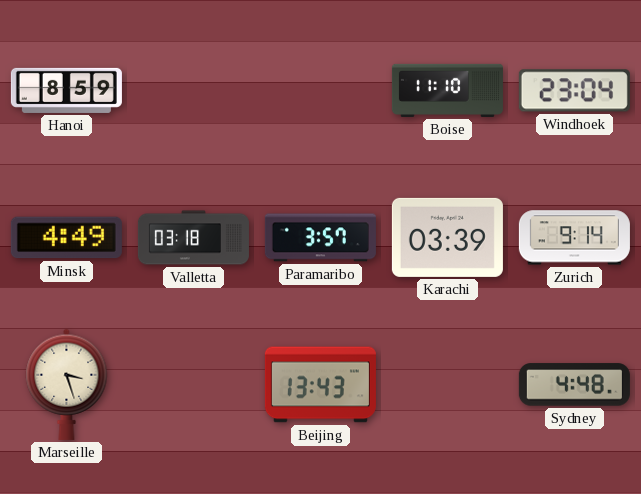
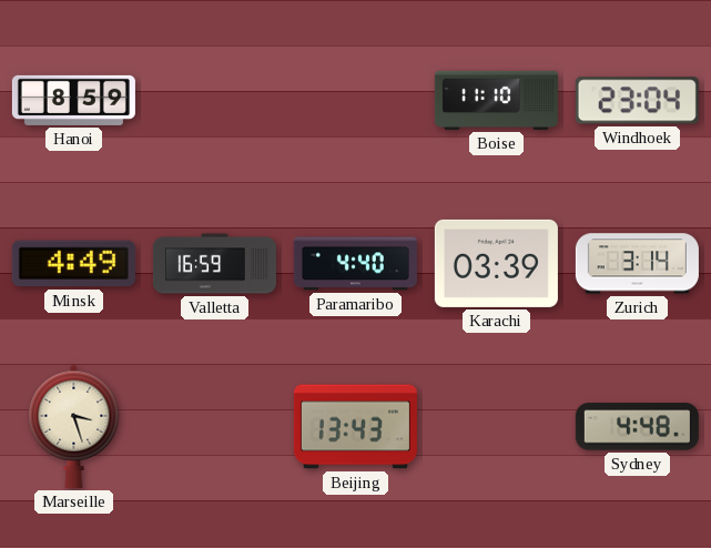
Valletta: 03:18 -> 16:59 (214, 264)
Paramaribo: 3:57 -> 4:40 (355, 264)
Zurich: 9:14 -> 3:14 (637, 264)
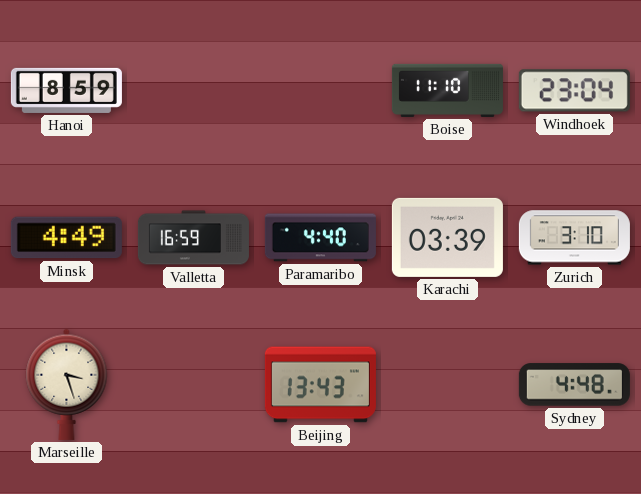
Zurich: 3:14 -> 3:10 (574, 238)
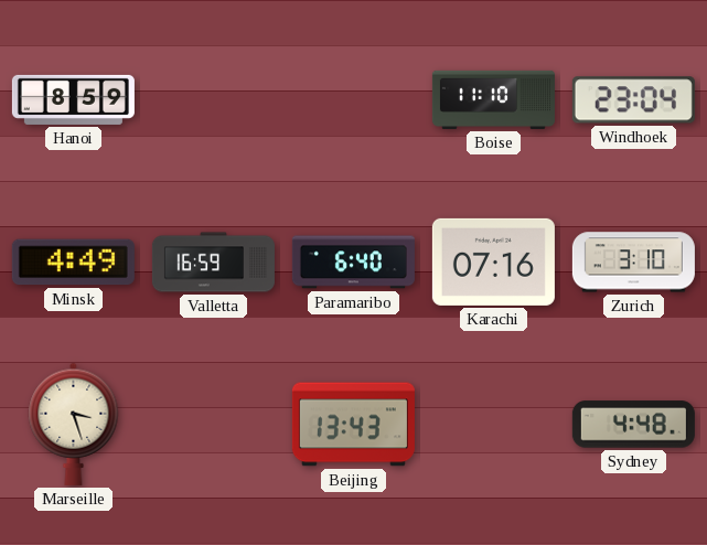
Paramaribo: 4:40 -> 6:40 (353, 263)
Karachi: 03:39 -> 07:16 (493, 261)
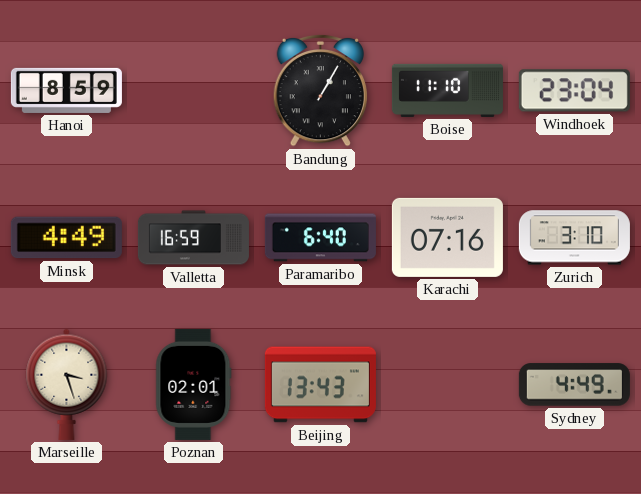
Bandung: none -> 1:05 (320, 90)
Poznan: none -> 02:01 (194, 384)
Sydney: 4:48 -> 4:49 (574, 385)
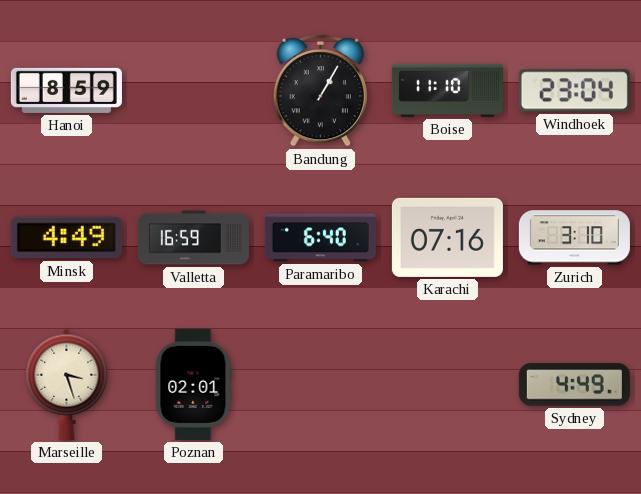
Beijing: 13:43 -> none (320, 385)
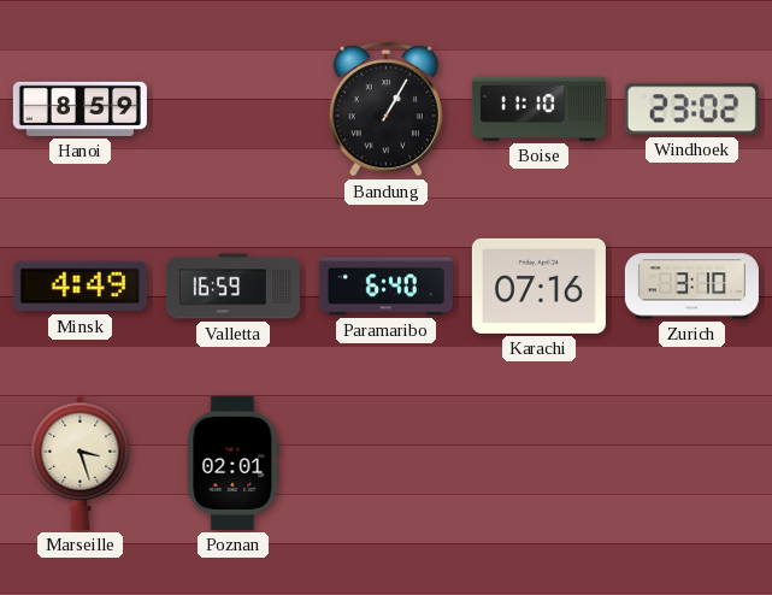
Windhoek: 23:04 -> 23:02 (691, 110)
Sydney: 4:49 -> none (574, 385)
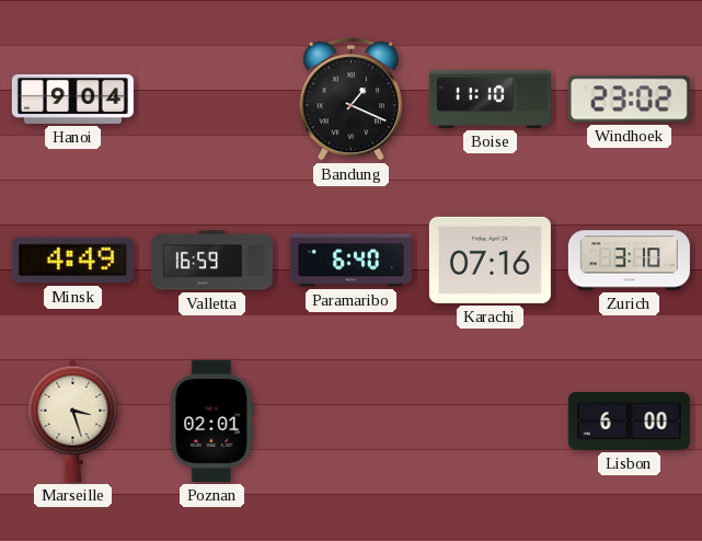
Hanoi: 8:59 -> 9:04 (72, 99)
Bandung: 1:05 -> 1:19 (350, 99)
Lisbon: none -> 6:00 (629, 422)
